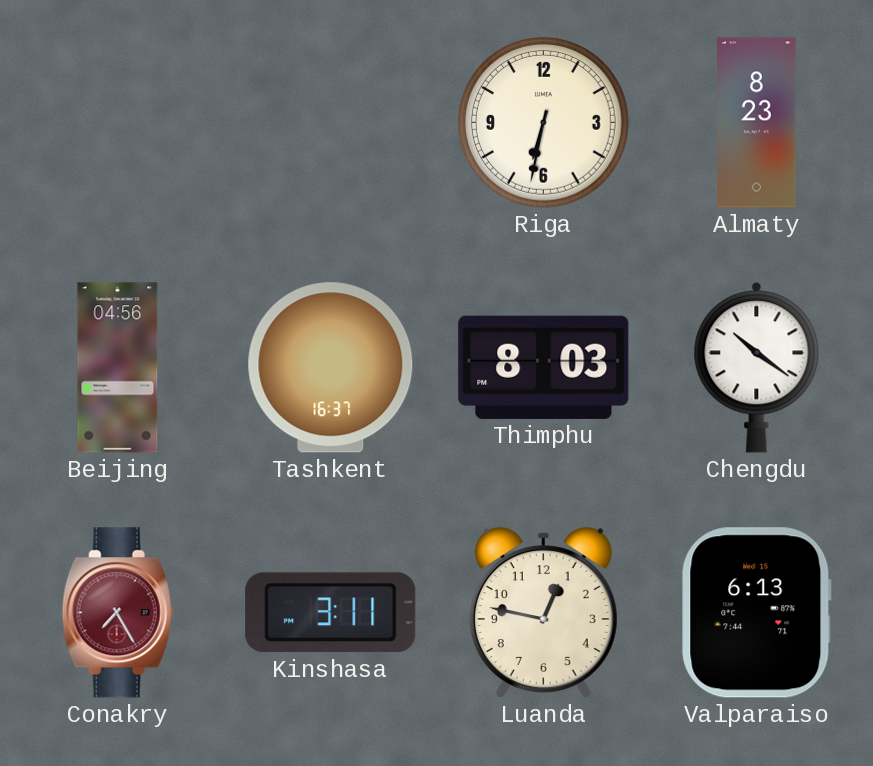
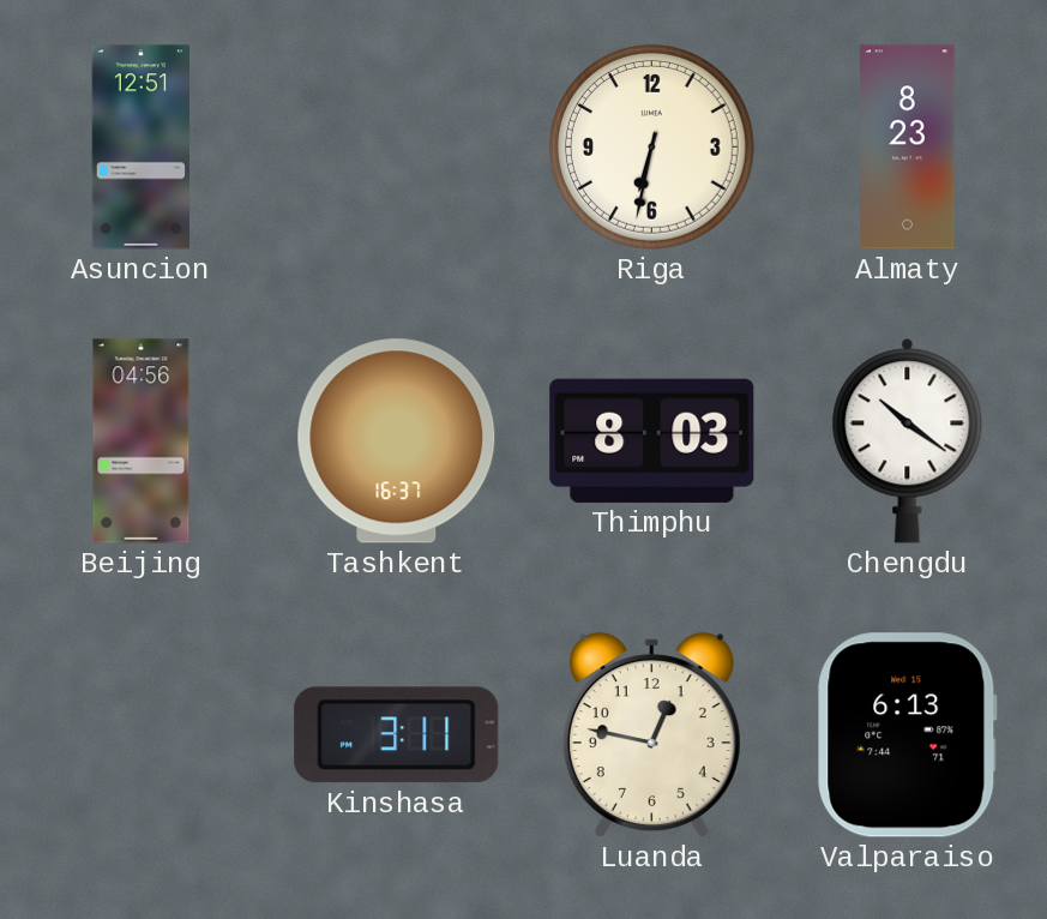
Asuncion: none -> 12:51 (140, 148)
Conakry: 7:25 -> none (117, 613)
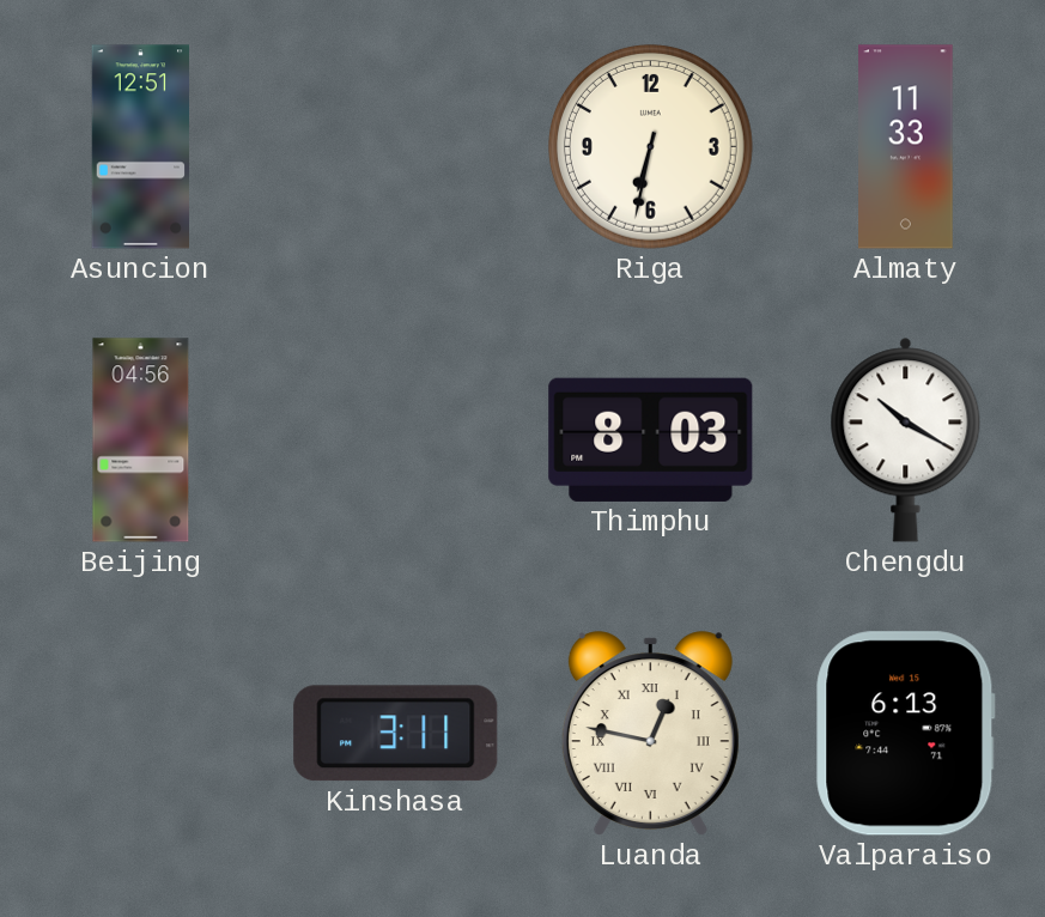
Almaty: 8:23 -> 11:33 (906, 147)
Tashkent: 16:37 -> none (397, 442)
Chengdu: 10:21 -> 10:20 (906, 441)
Luanda numerals: Arabic -> Roman (650, 734)
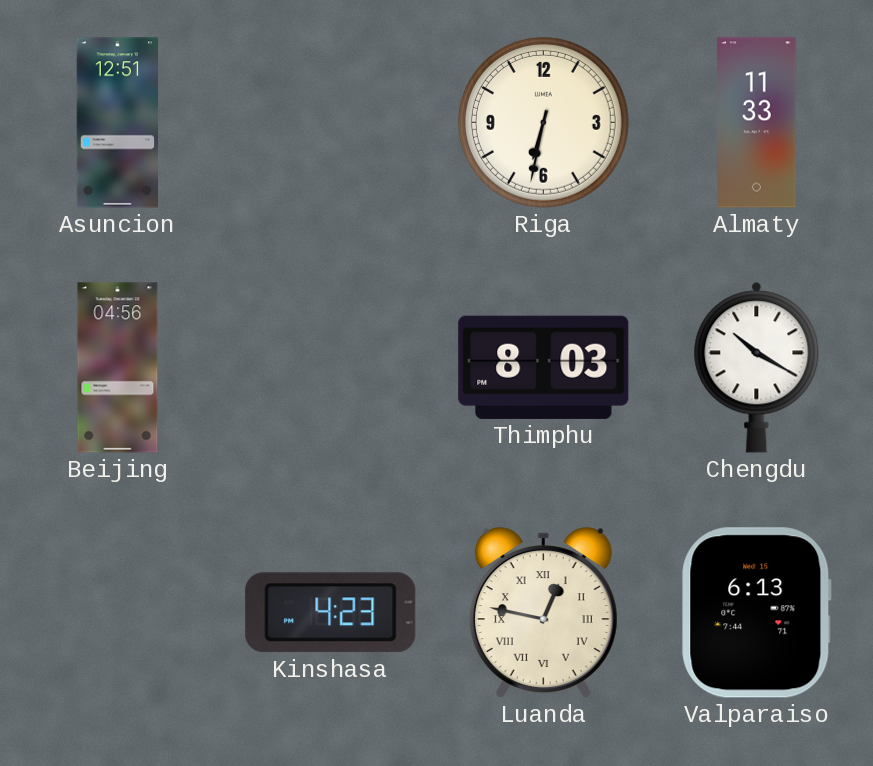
Kinshasa: 3:11 -> 4:23 (331, 613)
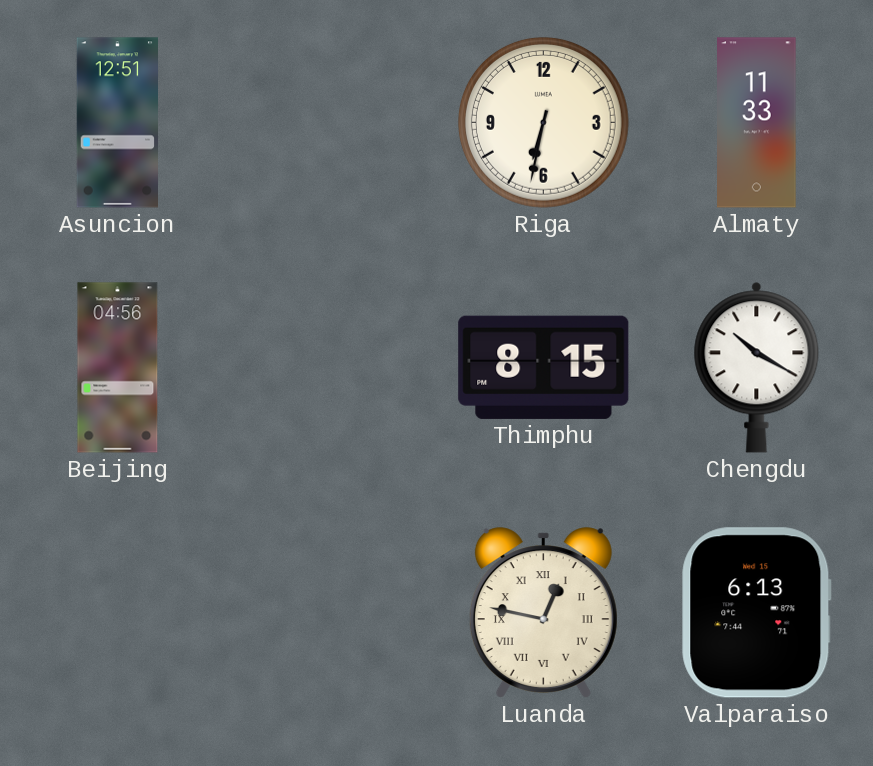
Thimphu: 8:03 -> 8:15 (544, 367)
Kinshasa: 4:23 -> none (331, 613)
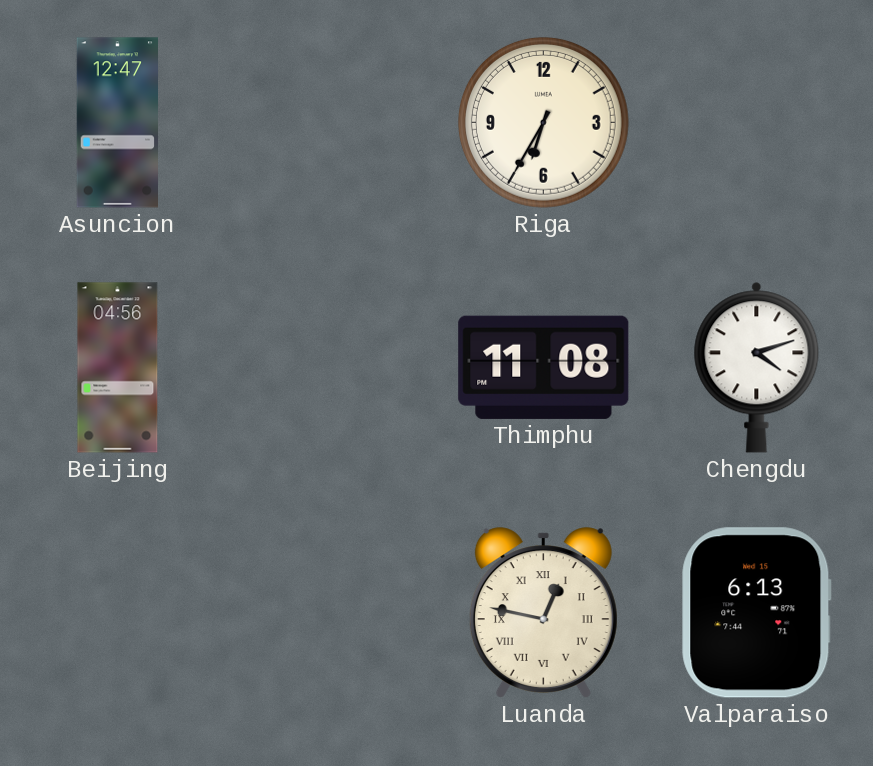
Asuncion: 12:51 -> 12:47 (117, 123)
Riga: 6:32 -> 6:35 (543, 122)
Almaty: 11:33 -> none (757, 123)
Thimphu: 8:15 -> 11:08 (544, 367)
Chengdu: 10:20 -> 4:12 (757, 368)
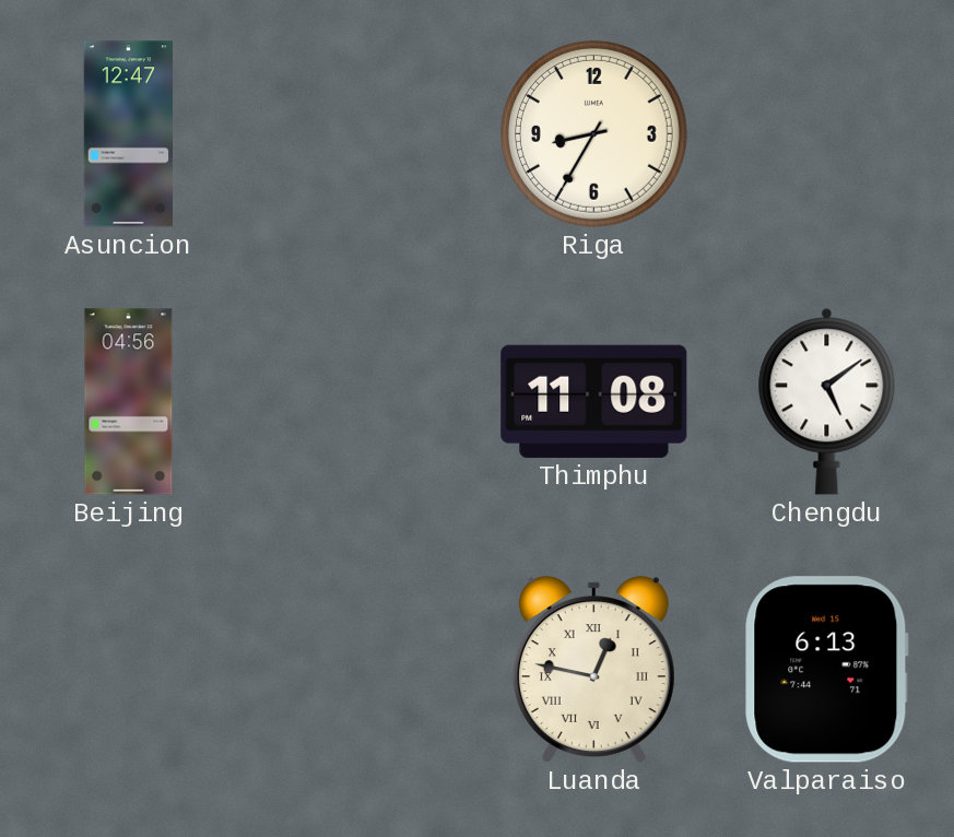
Riga: 6:35 -> 8:35 (593, 133)
Chengdu: 4:12 -> 5:09 (827, 402)
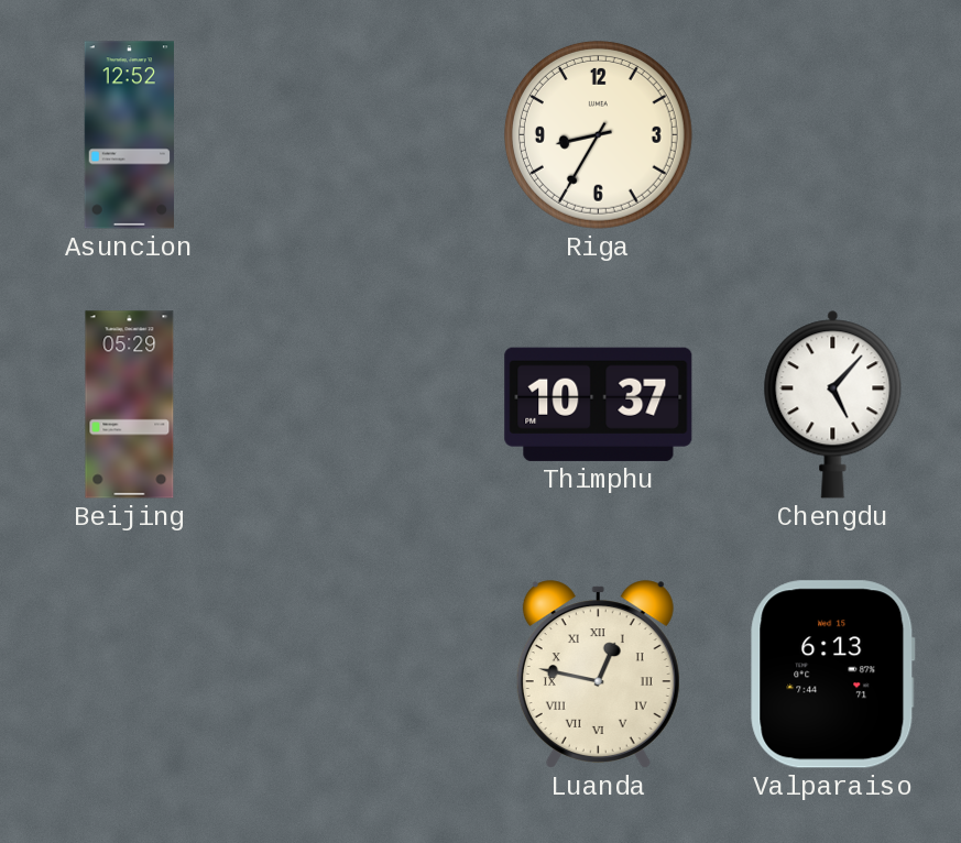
Asuncion: 12:47 -> 12:52 (129, 135)
Beijing: 04:56 -> 05:29 (130, 405)
Thimphu: 11:08 -> 10:37 (599, 404)
Chengdu: 5:09 -> 5:07 (833, 405)
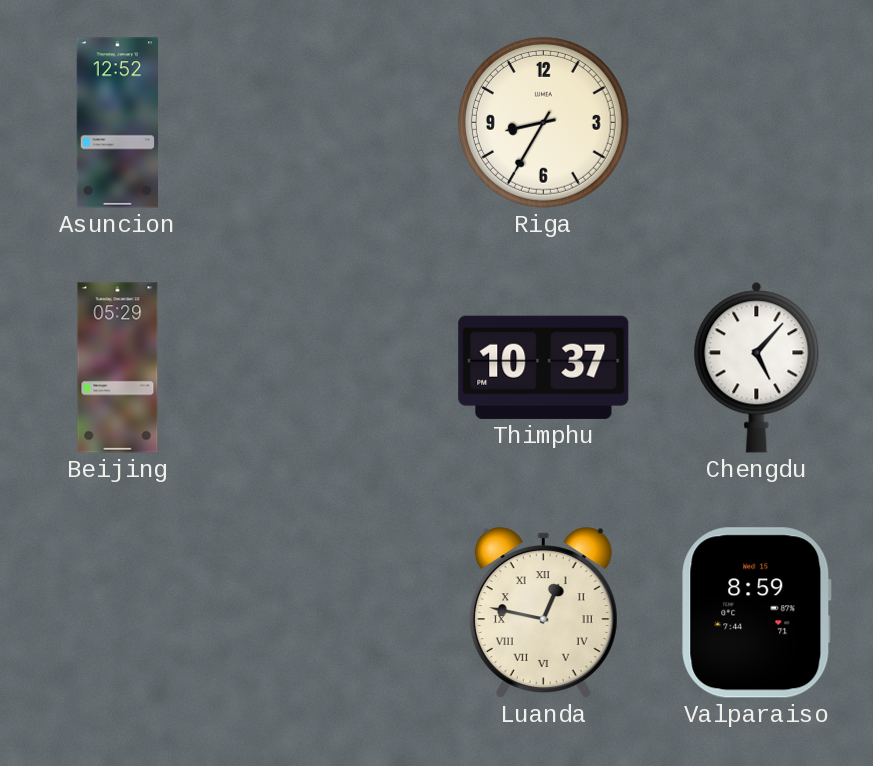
Valparaiso: 6:13 -> 8:59 (757, 613)
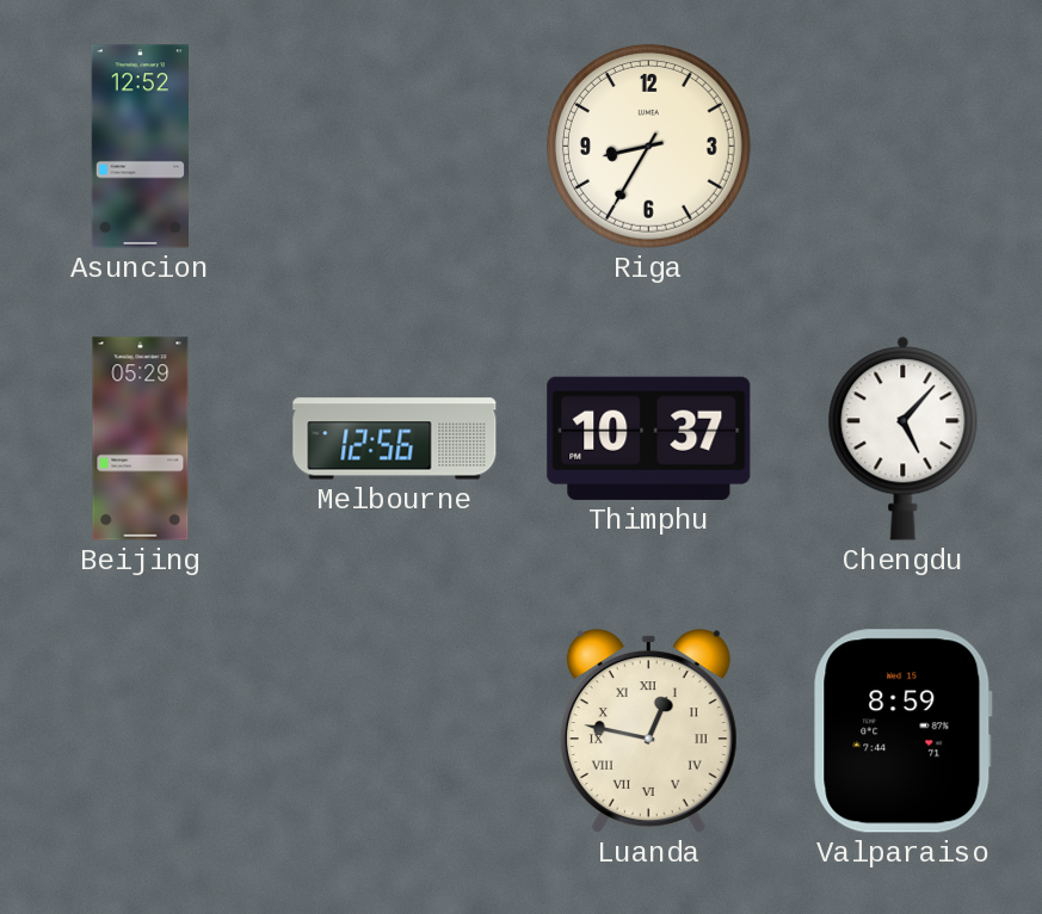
Melbourne: none -> 12:56 (395, 439)
